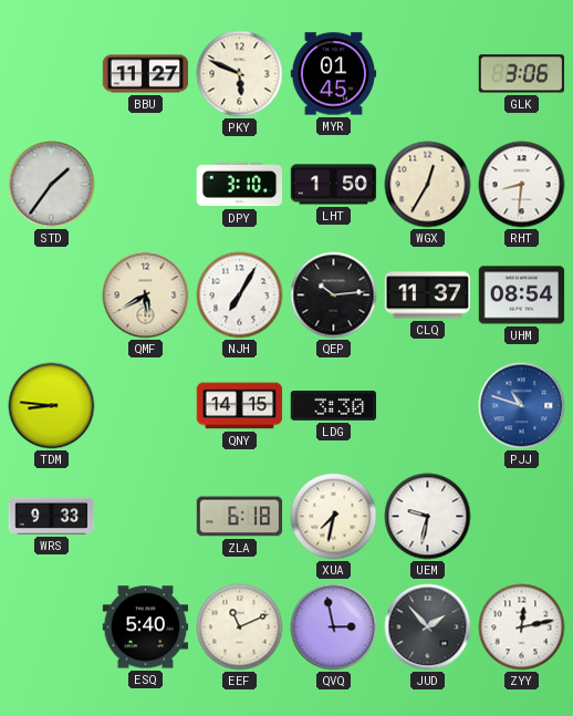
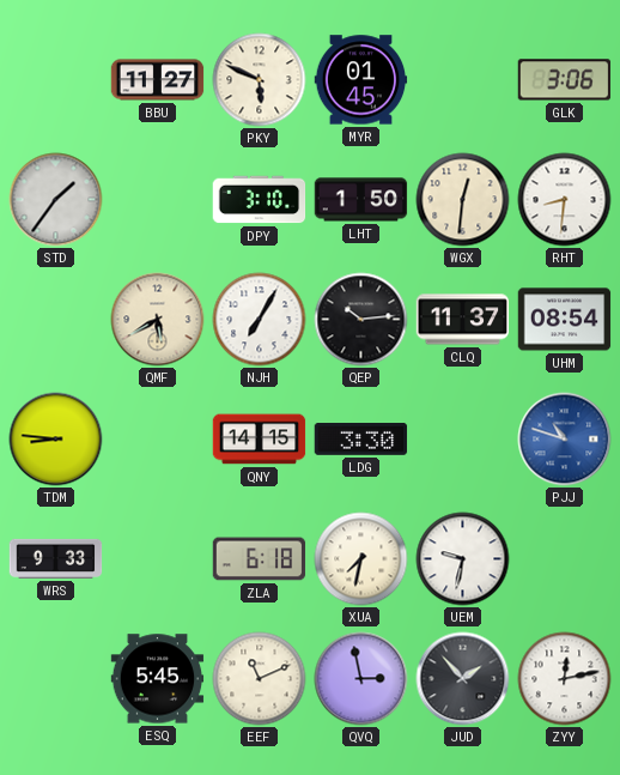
WGX: 12:35 -> 12:31 (463, 200)
ESQ: 5:40 -> 5:45 (158, 679)
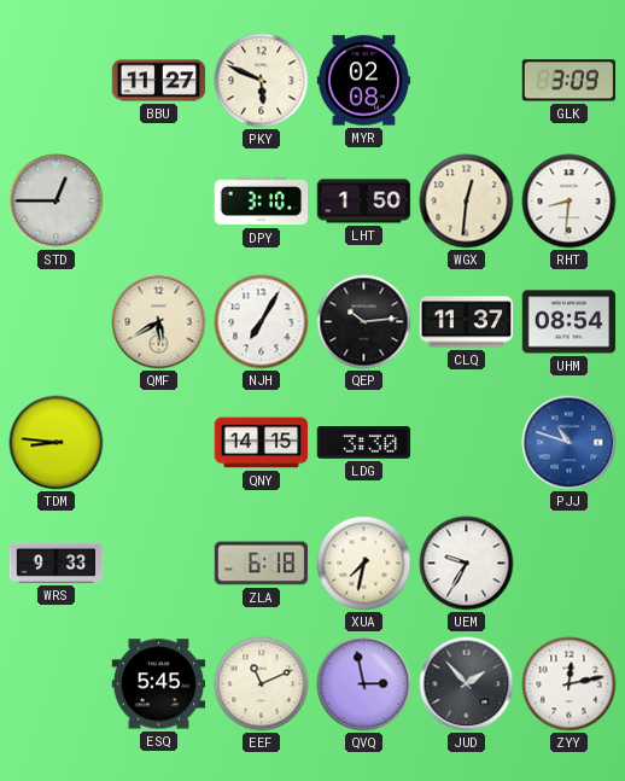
MYR: 01:45 -> 02:08 (364, 81)
GLK: 3:06 -> 3:09 (569, 81)
STD: 1:36 -> 12:45 (57, 202)
UEM: 9:32 -> 9:35 (467, 564)
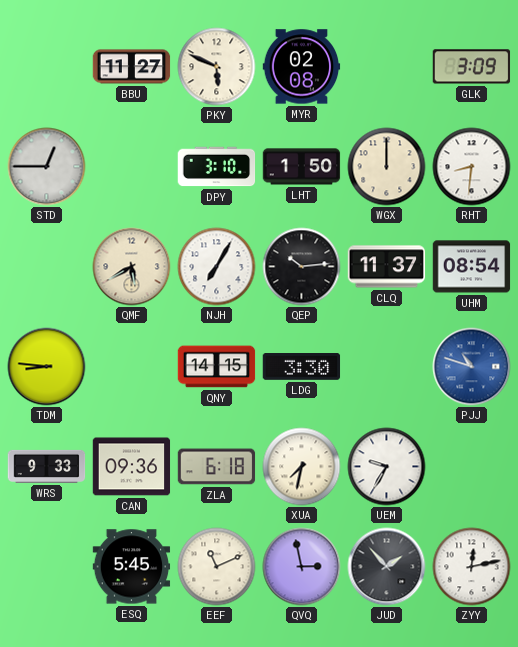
WGX: 12:31 -> 12:00 (387, 167)
CAN: none -> 09:36 (132, 467)
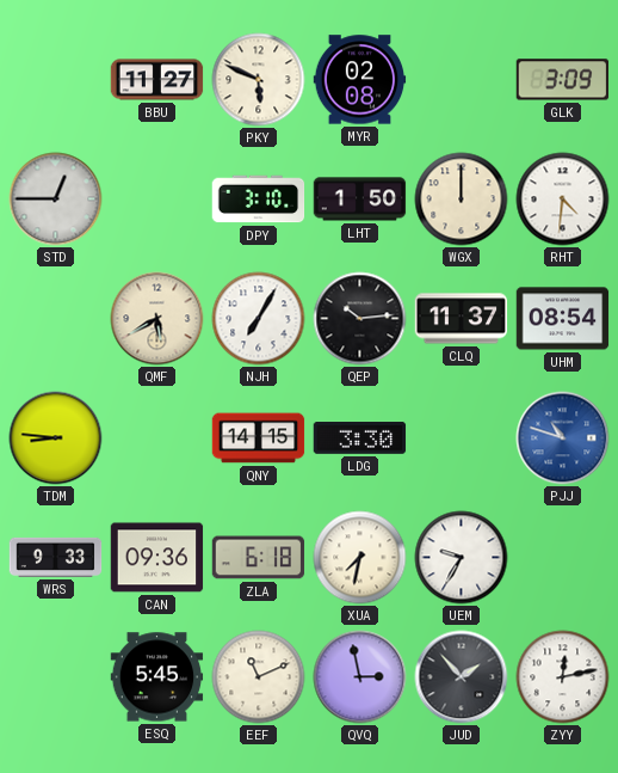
RHT: 8:31 -> 4:31 (563, 200)
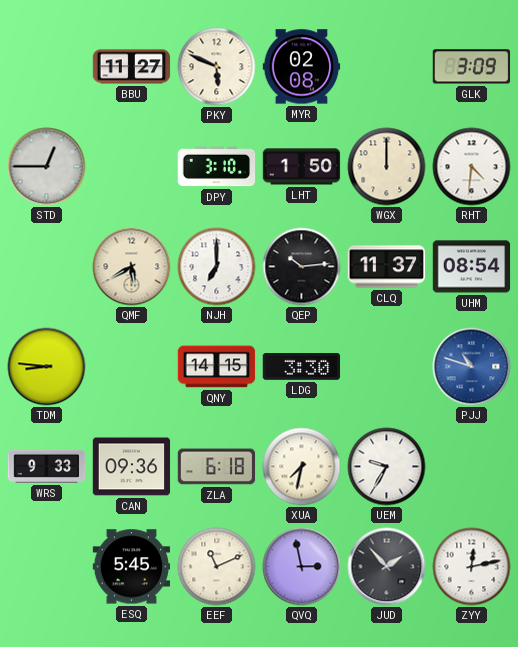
NJH: 7:05 -> 7:00 (217, 267)
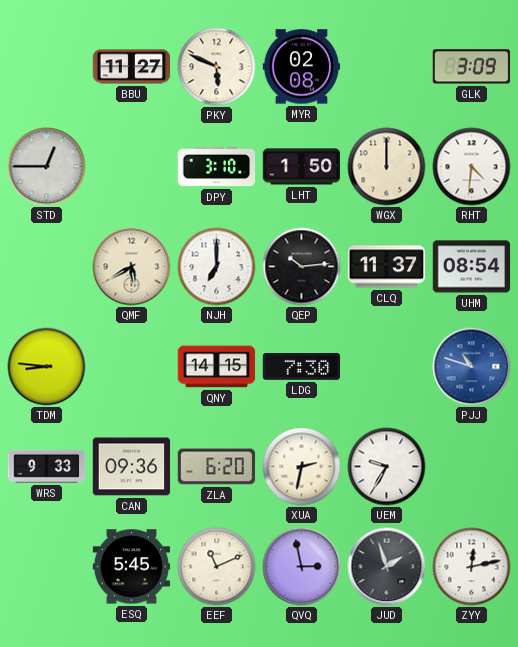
LDG: 3:30 -> 7:30 (302, 367)
ZLA: 6:18 -> 6:20 (217, 467)
XUA: 7:32 -> 2:32 (302, 467)
JUD: 1:53 -> 1:57 (387, 567)
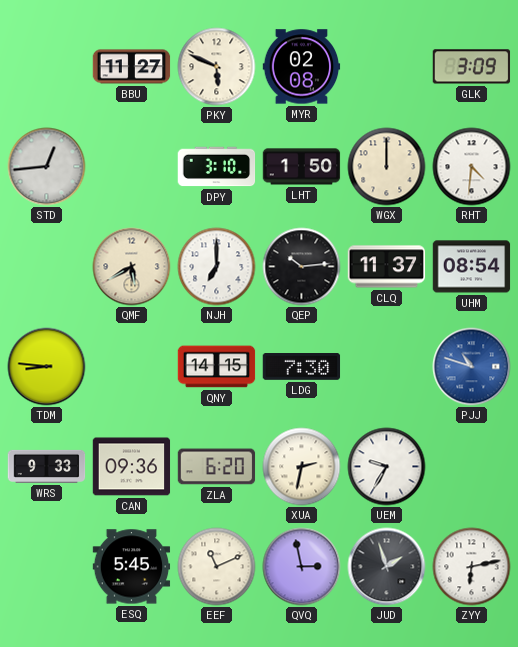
STD: 12:45 -> 12:44 (47, 167)
ZYY: 12:13 -> 6:13 (472, 567)
